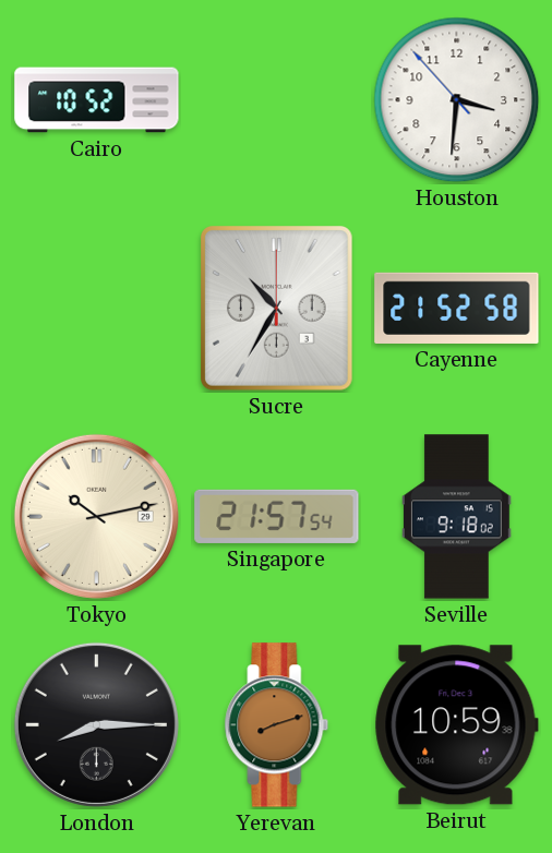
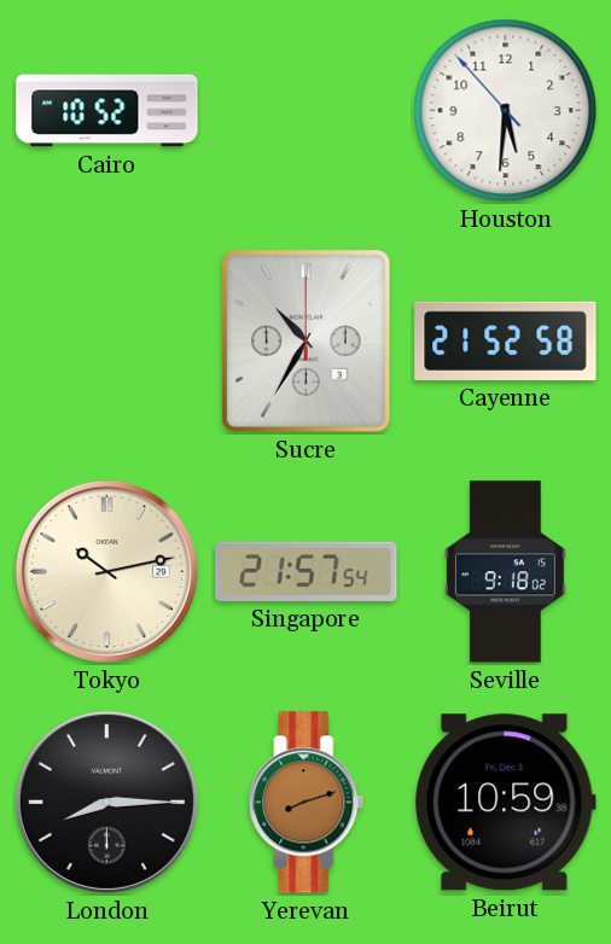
Houston: 3:30 -> 5:30 (506, 111)
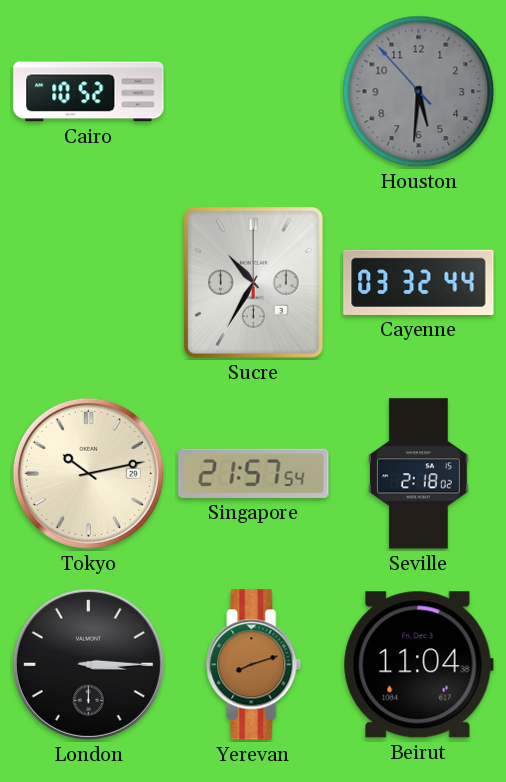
Houston dial: white -> grey (419, 92)
Cayenne: 21:52 -> 03:32 (419, 282)
Seville: 9:18 -> 2:18 (419, 474)
London: 8:15 -> 3:15 (88, 664)
Beirut: 10:59 -> 11:04 (418, 665)
